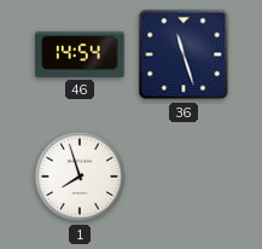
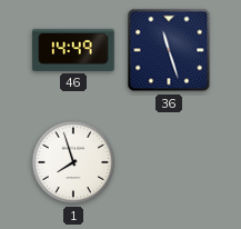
46: 14:54 -> 14:49 (73, 50)
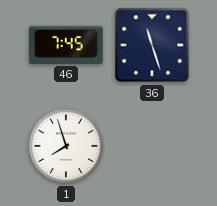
46: 14:49 -> 7:45 (66, 45)
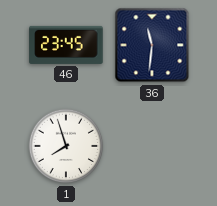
46: 7:45 -> 23:45 (66, 45)
36: 11:27 -> 11:31 (152, 45)
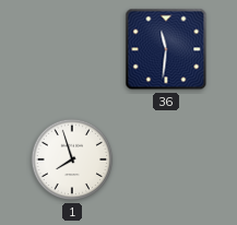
46: 23:45 -> none (66, 45)
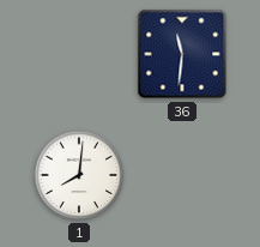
1: 7:57 -> 8:01 (79, 175)
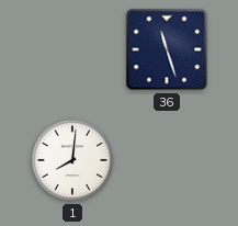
36: 11:31 -> 11:27 (167, 49)
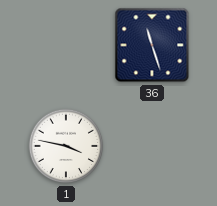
1: 8:01 -> 3:47 (66, 146)
